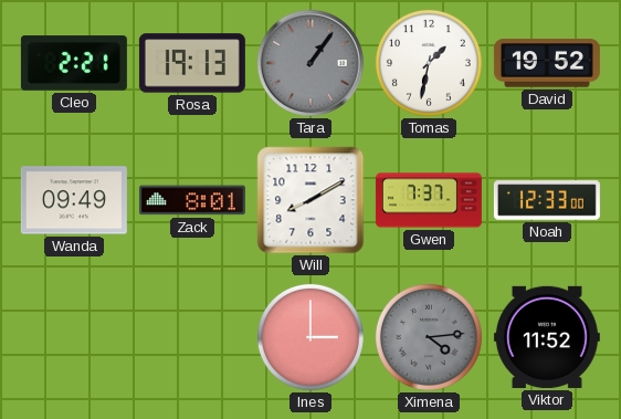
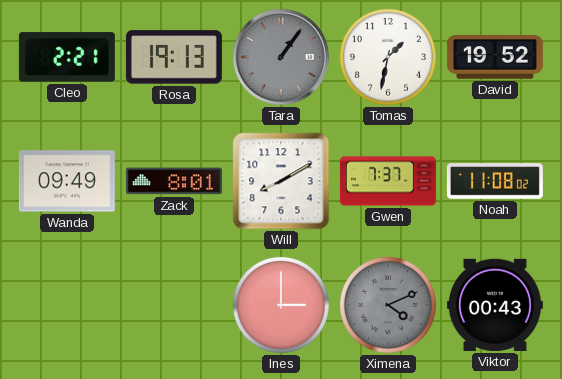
Noah: 12:33 -> 11:08 (495, 181)
Ximena: 4:14 -> 4:11 (388, 305)
Viktor: 11:52 -> 00:43 (495, 305)
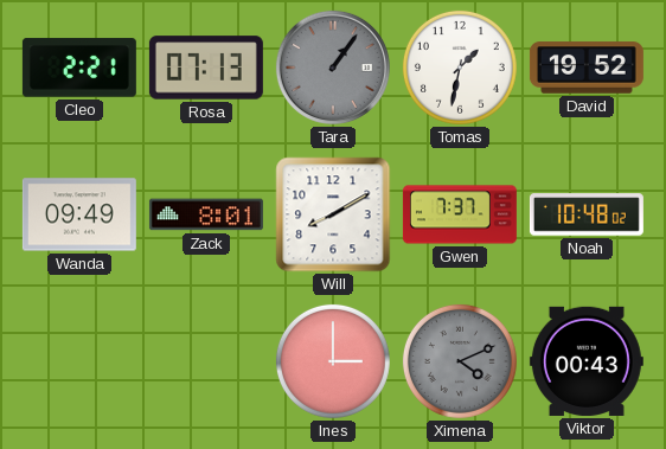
Rosa: 19:13 -> 07:13 (206, 68)
Noah: 11:08 -> 10:48 (587, 214)
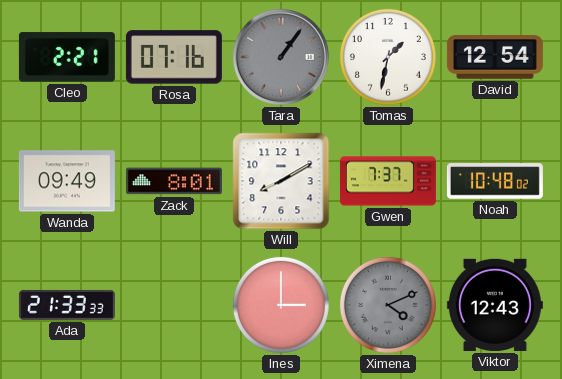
Rosa: 07:13 -> 07:16 (174, 57)
David: 19:52 -> 12:54 (495, 57)
Ada: none -> 21:33 (67, 305)
Viktor: 00:43 -> 12:43 (495, 305)
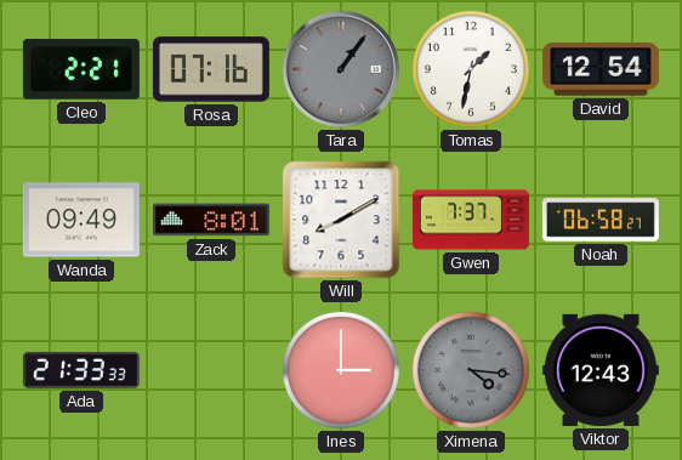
Noah: 10:48 -> 06:58 (601, 220)
Ximena: 4:11 -> 4:16 (471, 370)
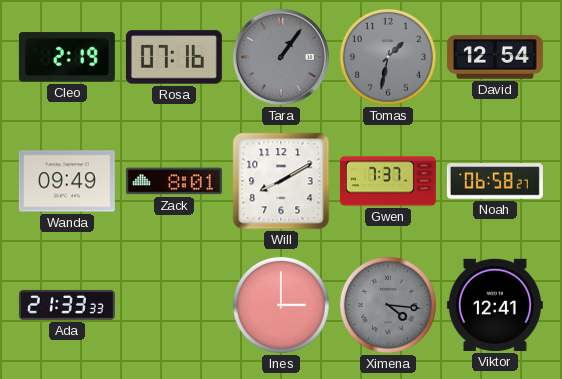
Cleo: 2:21 -> 2:19 (67, 57)
Tomas dial: white -> grey (388, 57)
Viktor: 12:43 -> 12:41 (495, 305)
